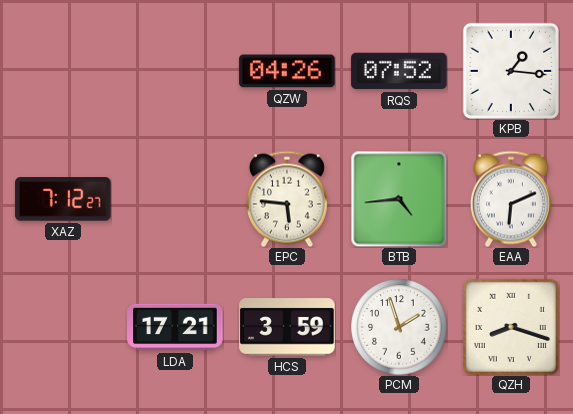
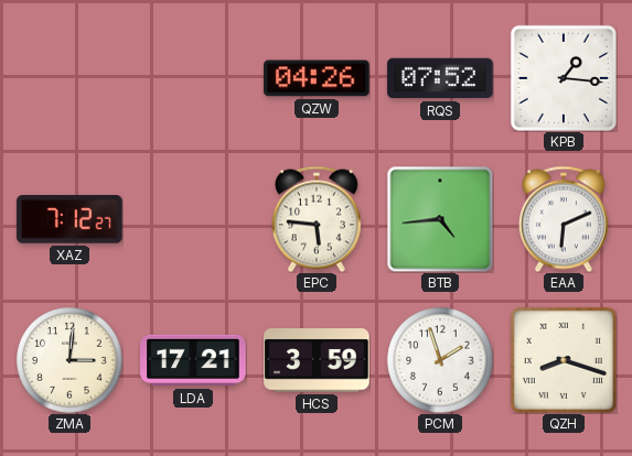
ZMA: none -> 3:01 (69, 360)
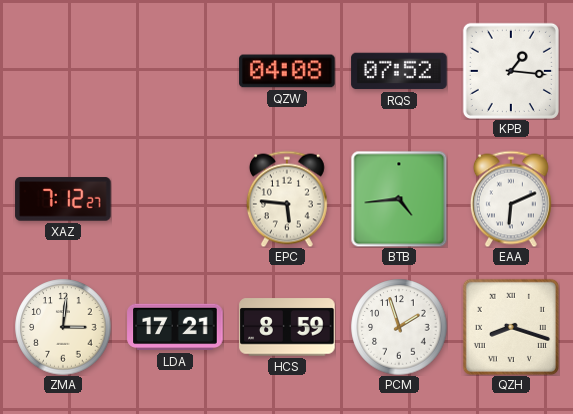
QZW: 04:26 -> 04:08 (287, 71)
HCS: 3:59 -> 8:59 (287, 327)
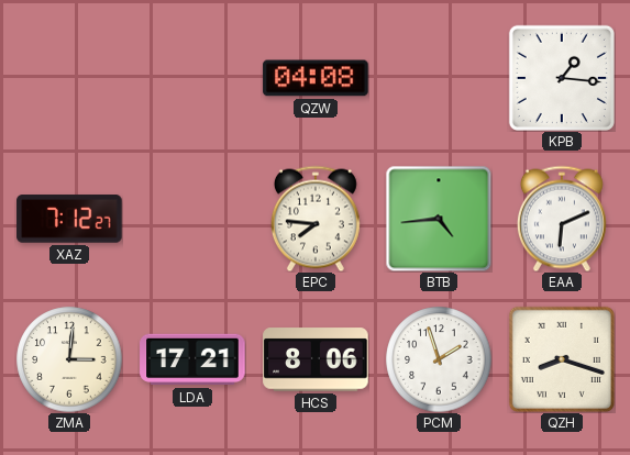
RQS: 07:52 -> none (399, 71)
EPC: 5:46 -> 7:46 (316, 219)
HCS: 8:59 -> 8:06 (316, 359)
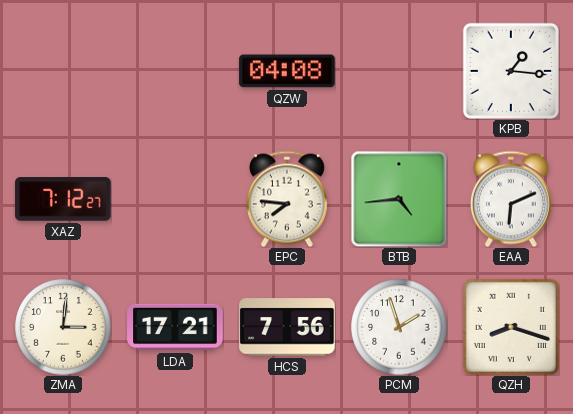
HCS: 8:06 -> 7:56 (287, 327)
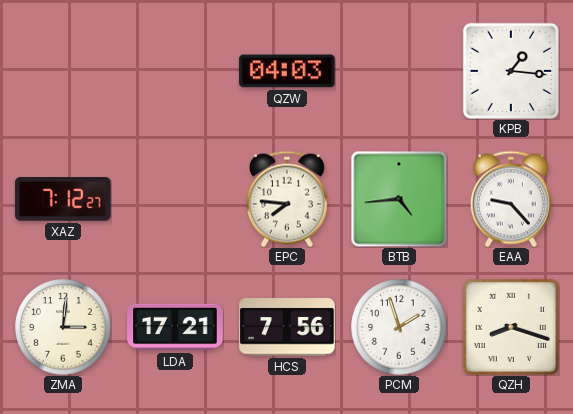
QZW: 04:08 -> 04:03 (287, 71)
EAA: 6:11 -> 9:23 (511, 199)
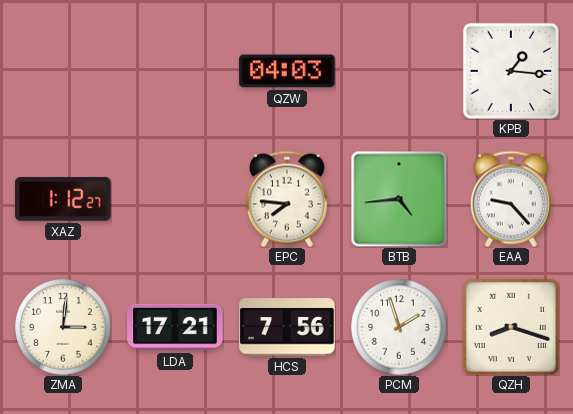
XAZ: 7:12 -> 1:12 (63, 199)
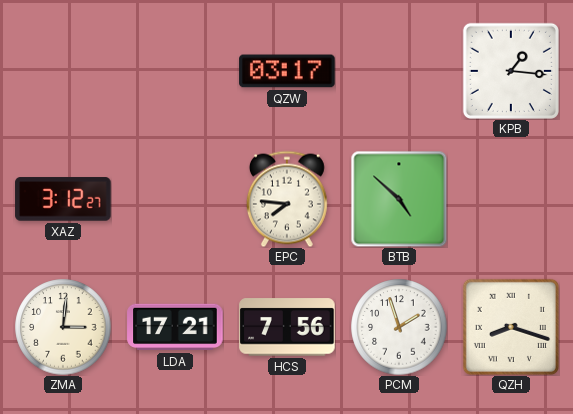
QZW: 04:03 -> 03:17 (287, 71)
XAZ: 1:12 -> 3:12 (63, 199)
BTB: 4:44 -> 4:52 (399, 199)
EAA: 9:23 -> none (511, 199)
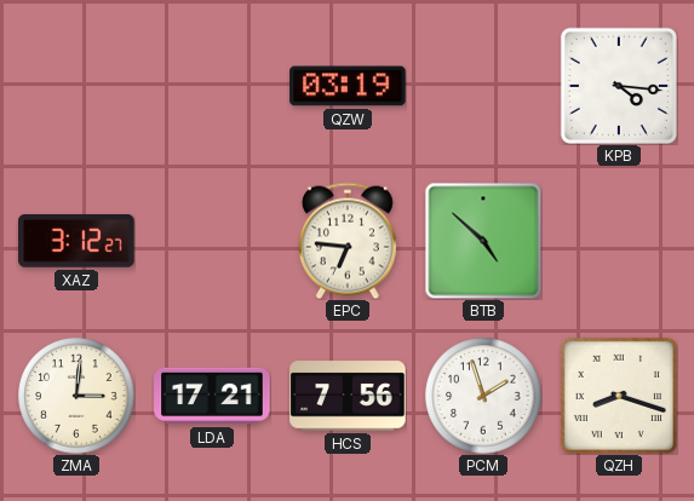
QZW: 03:17 -> 03:19 (348, 86)
KPB: 1:16 -> 4:16 (619, 86)
EPC: 7:46 -> 6:46 (348, 241)
